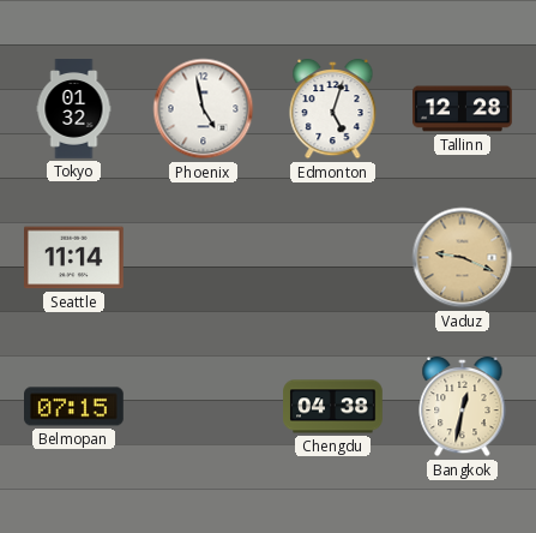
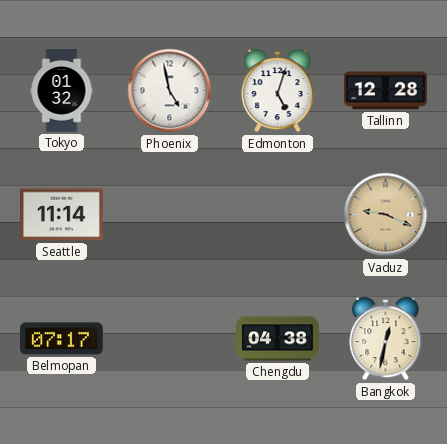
Belmopan: 07:15 -> 07:17 (62, 339)
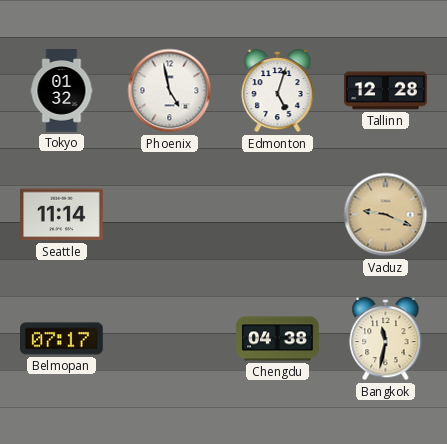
Bangkok: 12:32 -> 11:32 (386, 339)
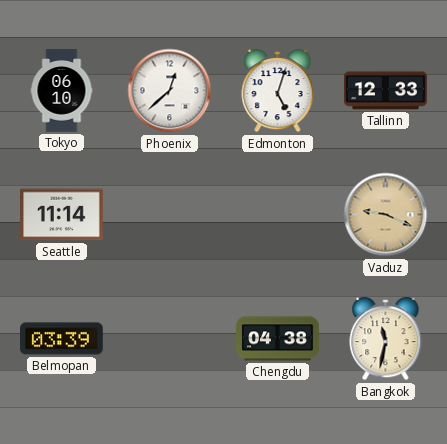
Tokyo: 01:32 -> 06:10 (62, 91)
Phoenix: 4:58 -> 12:38 (170, 91)
Tallinn: 12:28 -> 12:33 (386, 91)
Belmopan: 07:17 -> 03:39 (62, 339)
